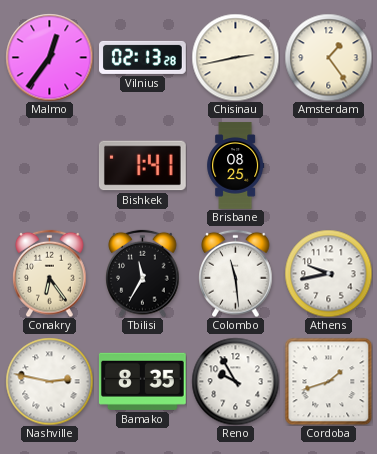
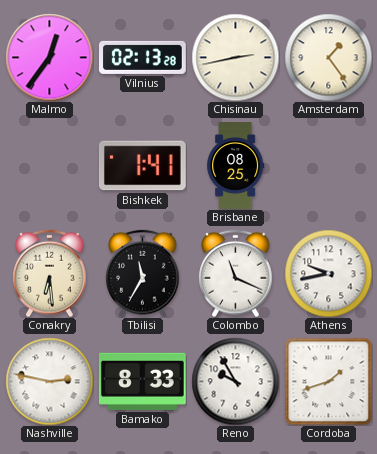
Conakry: 6:24 -> 6:29 (50, 273)
Colombo: 11:29 -> 11:19 (236, 273)
Bamako: 8:35 -> 8:33 (142, 381)
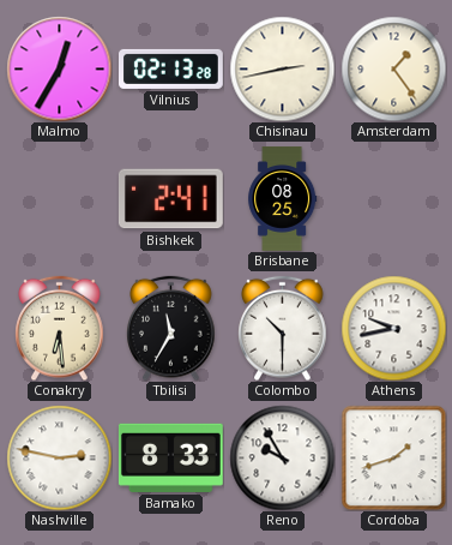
Malmo: 12:36 -> 12:35 (59, 68)
Bishkek: 1:41 -> 2:41 (170, 199)
Colombo: 11:19 -> 10:30 (283, 328)
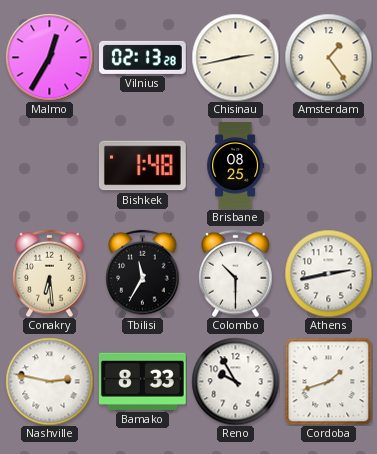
Bishkek: 2:41 -> 1:48 (142, 166)
Athens: 9:43 -> 2:43 (328, 273)
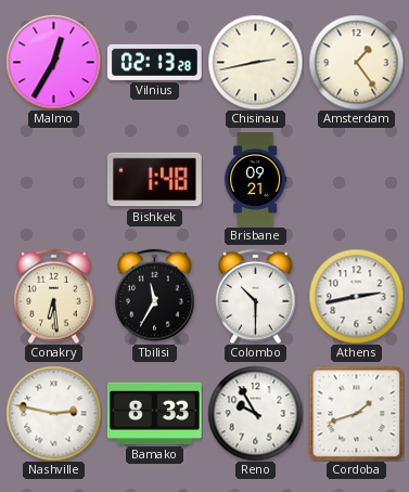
Brisbane: 08:25 -> 09:21 (256, 180)
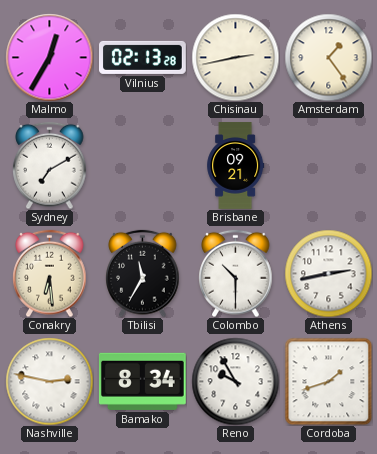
Sydney: none -> 7:10 (50, 165)
Bishkek: 1:48 -> none (154, 180)
Bamako: 8:33 -> 8:34 (142, 381)
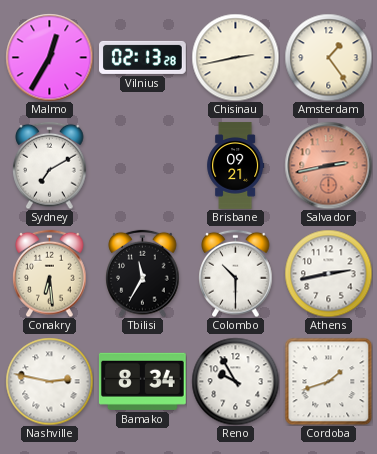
Salvador: none -> 2:43 (328, 165)
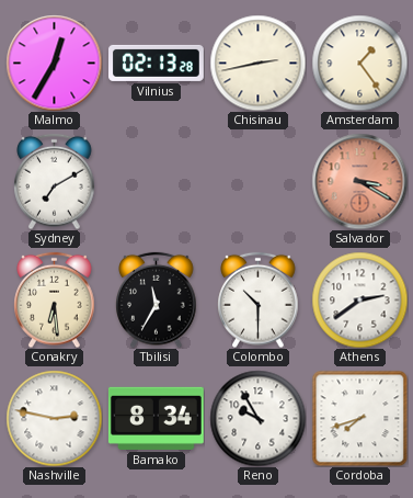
Brisbane: 09:21 -> none (236, 166)
Salvador: 2:43 -> 3:20 (359, 181)
Athens: 2:43 -> 2:39 (359, 299)
Cordoba: 1:42 -> 7:42 (359, 418)
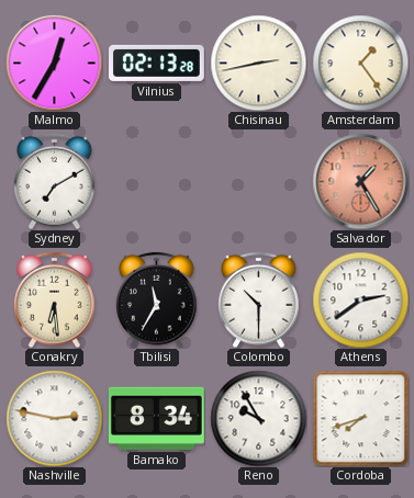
Salvador: 3:20 -> 1:25 (360, 181)
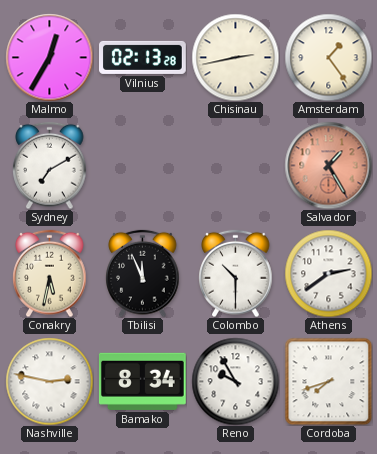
Conakry: 6:29 -> 5:32 (50, 273)
Tbilisi: 11:35 -> 11:56 (143, 273)
